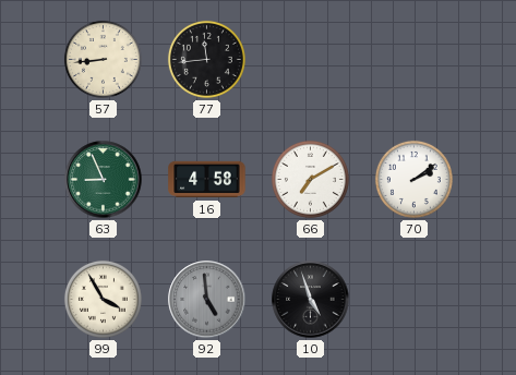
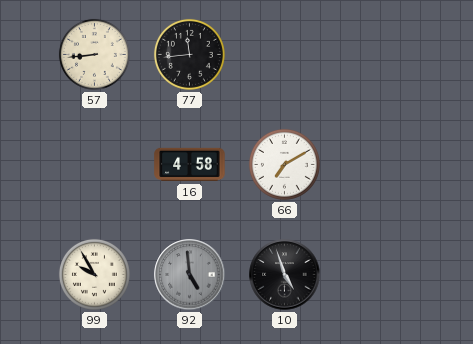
63: 8:56 -> none (104, 180)
70: 2:09 -> none (413, 179)
99: 3:55 -> 9:55 (94, 274)
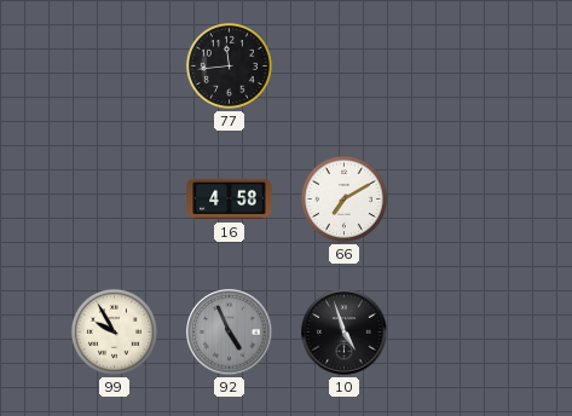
57: 8:44 -> none (94, 54)
92: 4:59 -> 4:56 (230, 333)
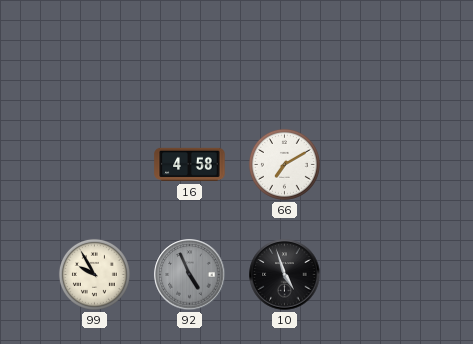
77: 11:44 -> none (229, 65)
